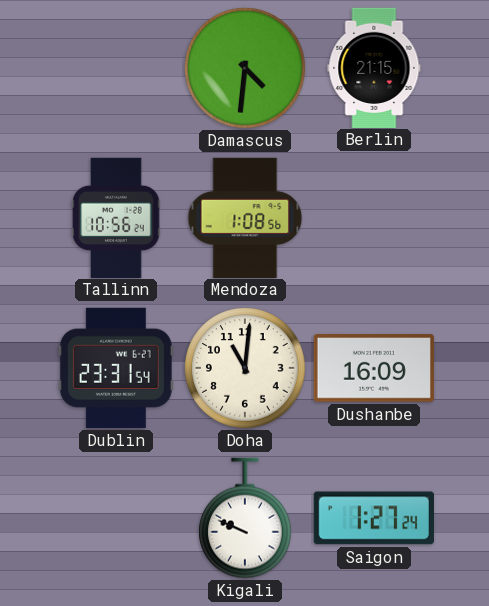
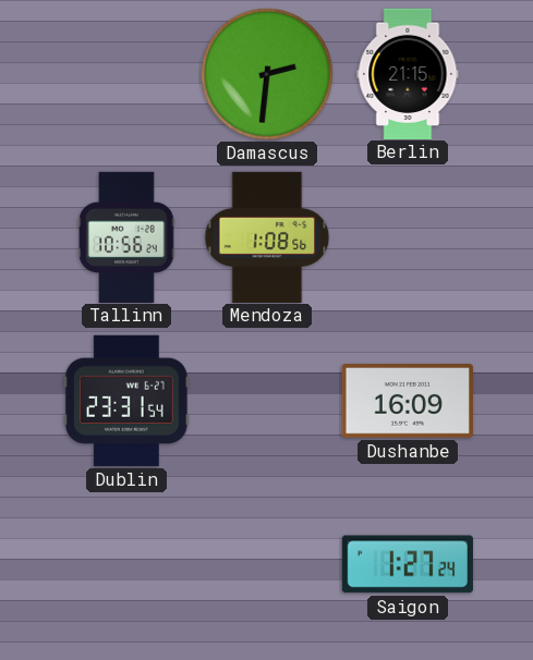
Damascus: 4:31 -> 2:31 (267, 74)
Doha: 11:01 -> none (245, 368)
Kigali: 9:49 -> none (246, 518)
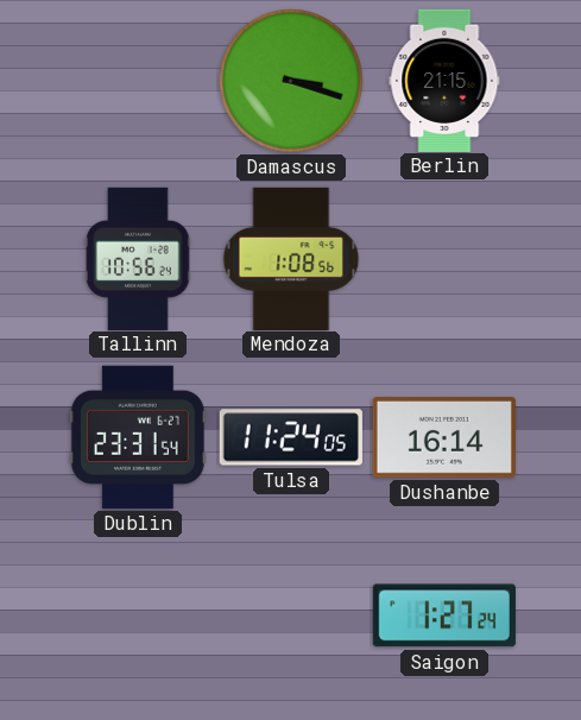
Damascus: 2:31 -> 3:18 (291, 81)
Tulsa: none -> 11:24 (291, 437)
Dushanbe: 16:09 -> 16:14 (444, 437)
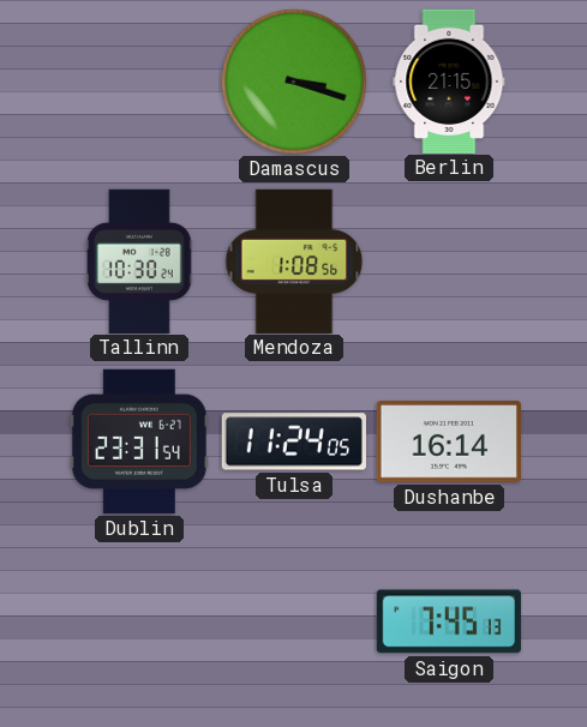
Tallinn: 10:56 -> 10:30 (139, 260)
Saigon: 1:27 -> 7:45 (449, 621)
